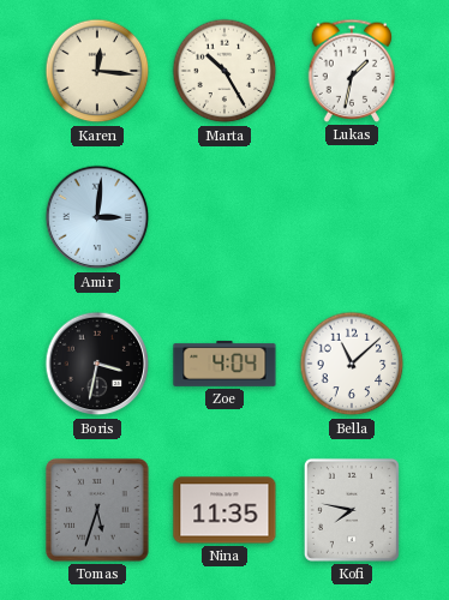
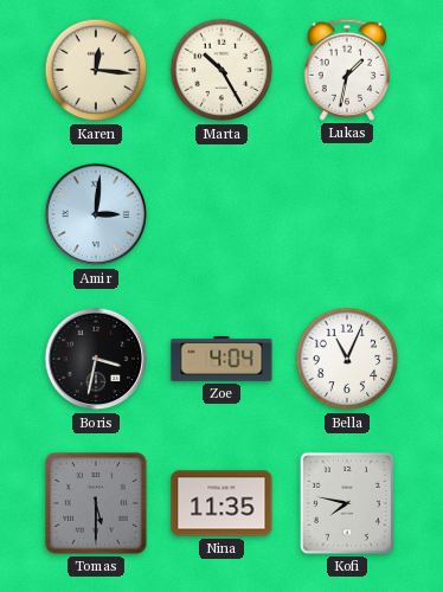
Bella: 11:08 -> 11:04 (347, 359)
Tomas: 5:33 -> 5:30 (96, 503)
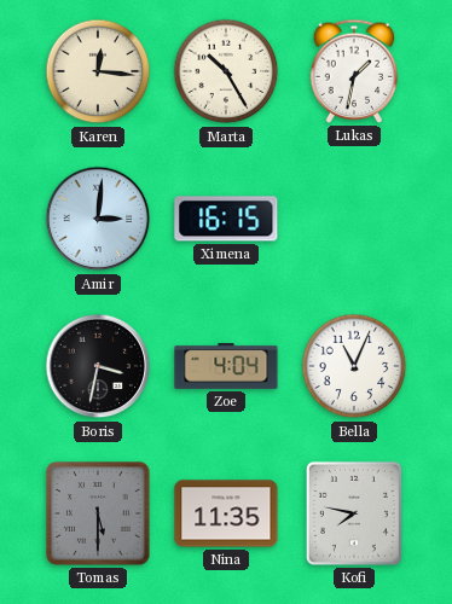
Ximena: none -> 16:15 (226, 219)
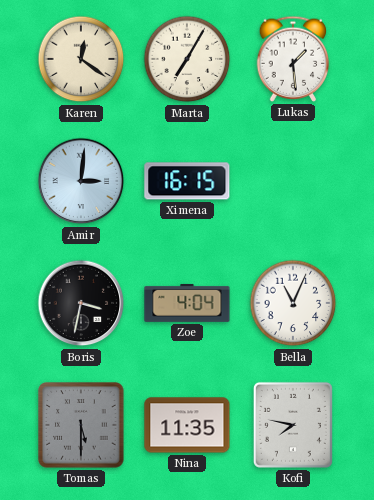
Karen: 12:16 -> 12:21 (81, 59)
Marta: 10:25 -> 7:05 (187, 59)
Lukas: 1:32 -> 1:29 (293, 59)
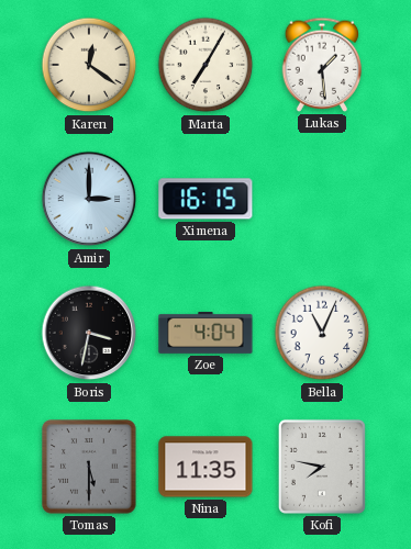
Amir: 3:01 -> 3:00 (89, 199)
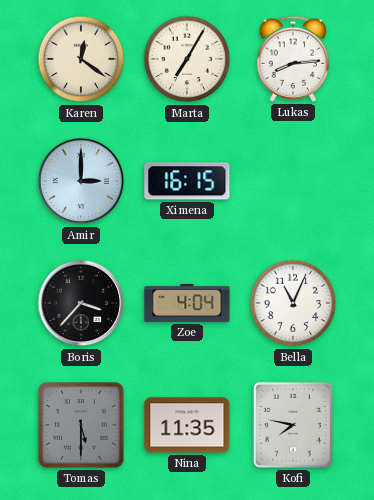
Lukas: 1:29 -> 8:14 (293, 59)
Boris: 3:32 -> 3:37 (81, 303)
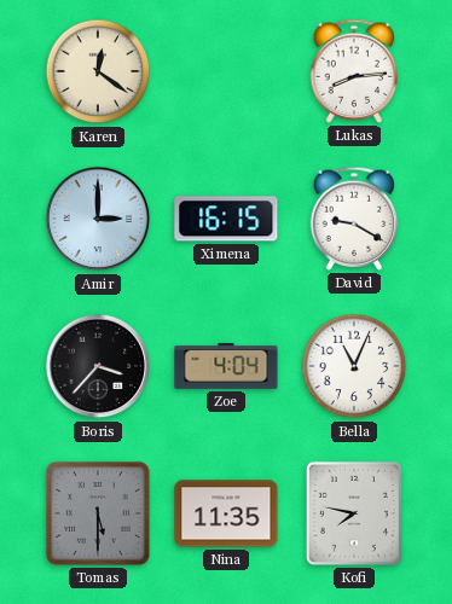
Marta: 7:05 -> none (187, 59)
David: none -> 9:20 (354, 219)
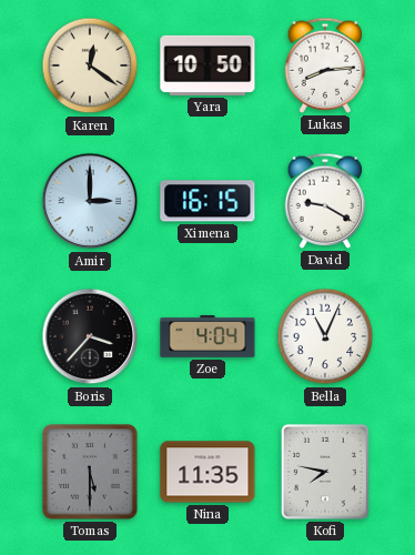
Yara: none -> 10:50 (207, 65)
